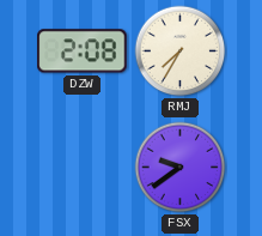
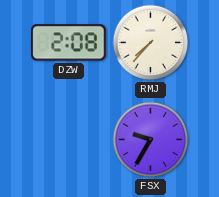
RMJ: 7:35 -> 7:37 (151, 43)
FSX: 9:39 -> 9:35 (151, 140)
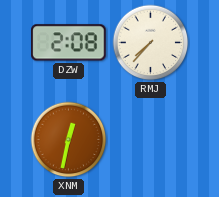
XNM: none -> 12:32 (69, 140)
FSX: 9:35 -> none (151, 140)
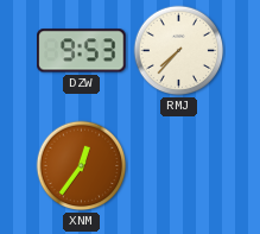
DZW: 2:08 -> 9:53 (82, 51)
XNM: 12:32 -> 12:36 (82, 166)
